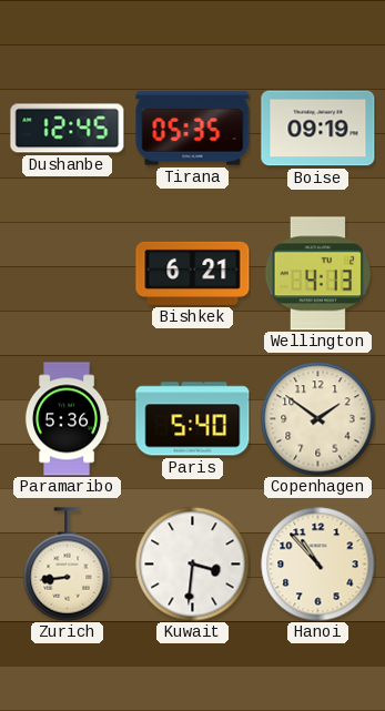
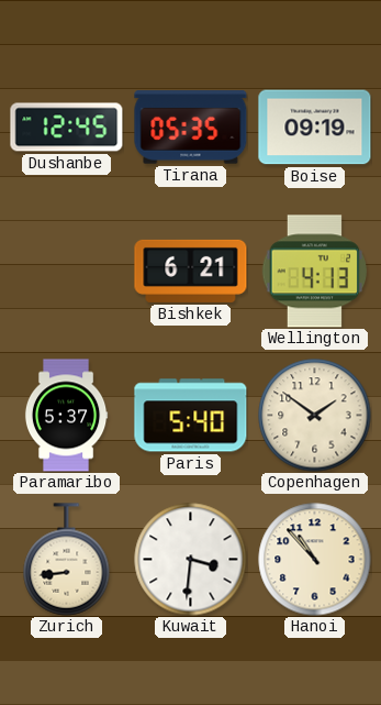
Paramaribo: 5:36 -> 5:37 (66, 416)
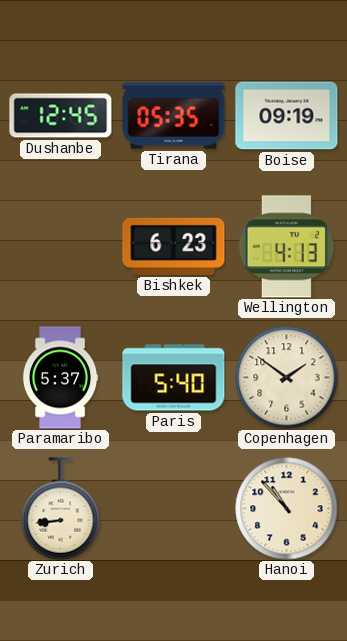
Bishkek: 6:21 -> 6:23 (174, 246)
Kuwait: 3:31 -> none (191, 560)
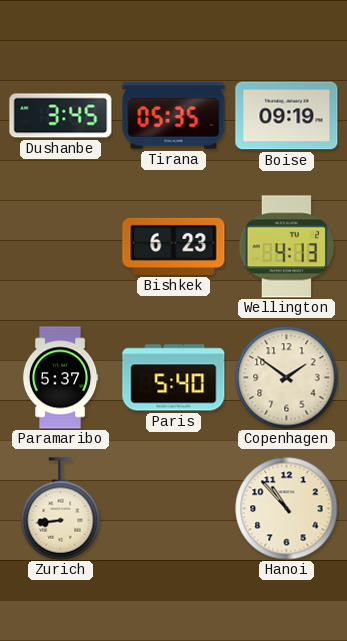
Dushanbe: 12:45 -> 3:45 (61, 116)
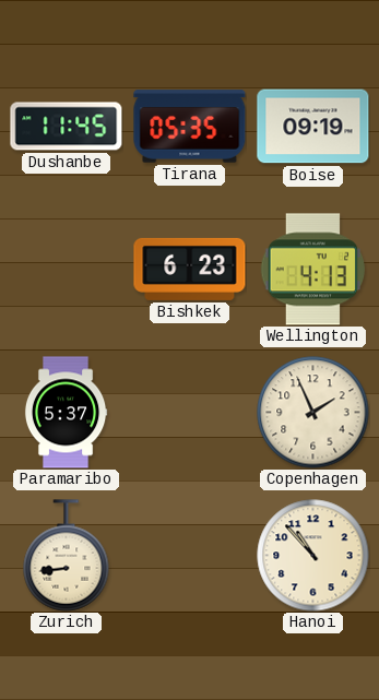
Dushanbe: 3:45 -> 11:45 (67, 127)
Paris: 5:40 -> none (174, 378)
Copenhagen: 1:51 -> 1:56 (313, 413)
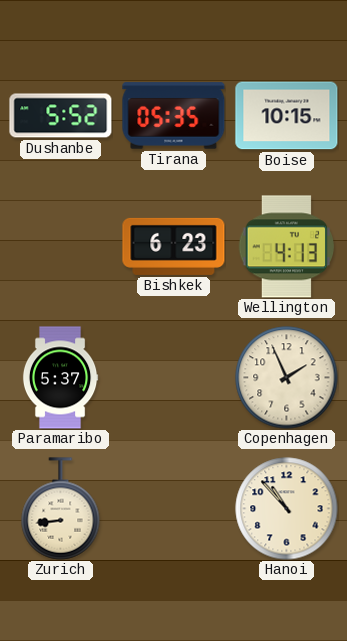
Dushanbe: 11:45 -> 5:52 (61, 116)
Boise: 09:19 -> 10:15 (287, 116)
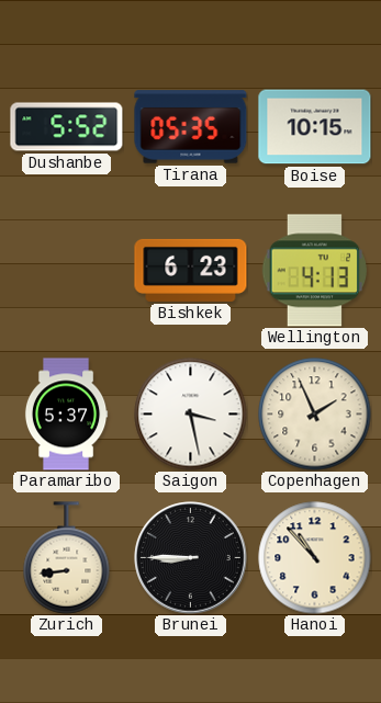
Saigon: none -> 3:28 (191, 415)
Brunei: none -> 8:45 (191, 558)
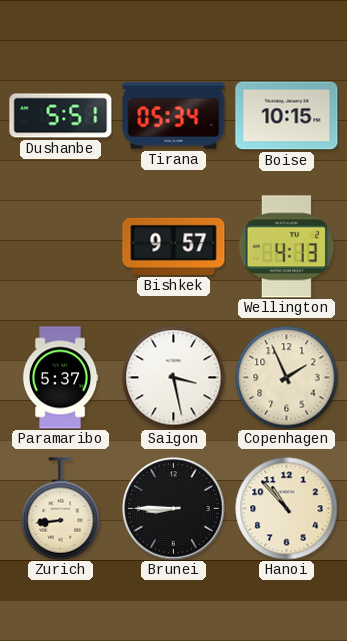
Dushanbe: 5:52 -> 5:51 (61, 116)
Tirana: 05:35 -> 05:34 (174, 116)
Bishkek: 6:23 -> 9:57 (174, 246)
